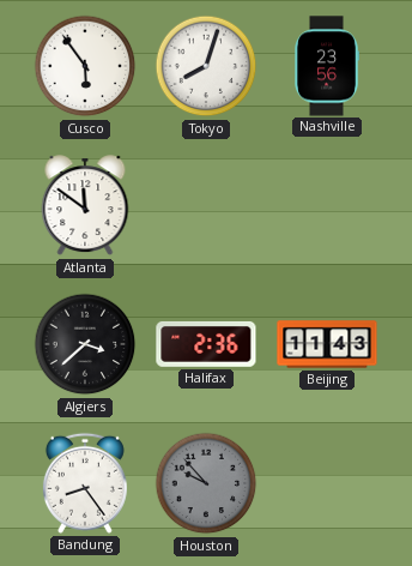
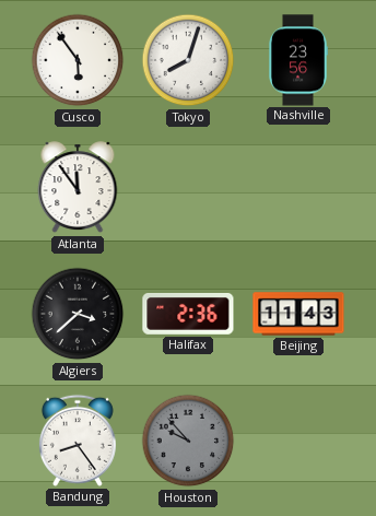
Atlanta: 11:51 -> 11:54 (78, 188)
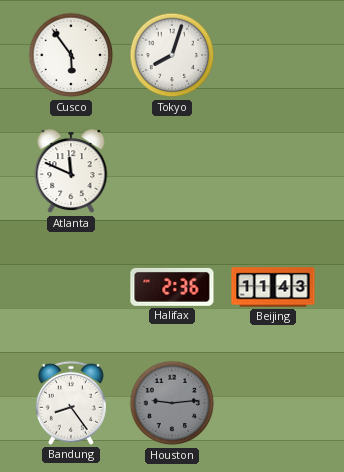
Nashville: 23:56 -> none (298, 60)
Atlanta: 11:54 -> 11:49 (71, 172)
Algiers: 3:38 -> none (78, 314)
Houston: 9:53 -> 9:14 (172, 403)
